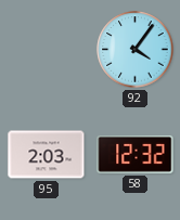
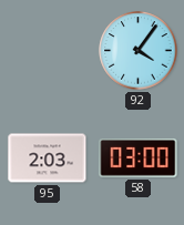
58: 12:32 -> 03:00 (139, 157)
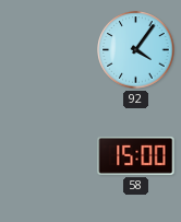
95: 2:03 -> none (48, 158)
58: 03:00 -> 15:00 (136, 155)
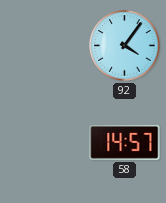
58: 15:00 -> 14:57 (125, 142)
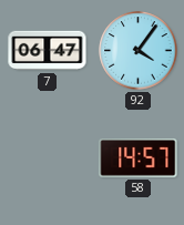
7: none -> 06:47 (48, 51)
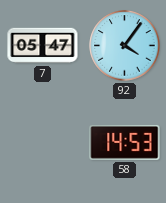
7: 06:47 -> 05:47 (43, 46)
58: 14:57 -> 14:53 (125, 142)
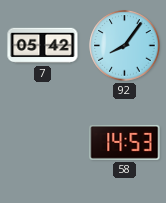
7: 05:47 -> 05:42 (43, 46)
92: 4:06 -> 8:06 (125, 46)
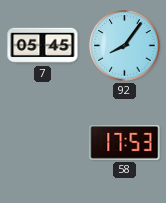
7: 05:42 -> 05:45 (43, 46)
58: 14:53 -> 17:53 (125, 142)
